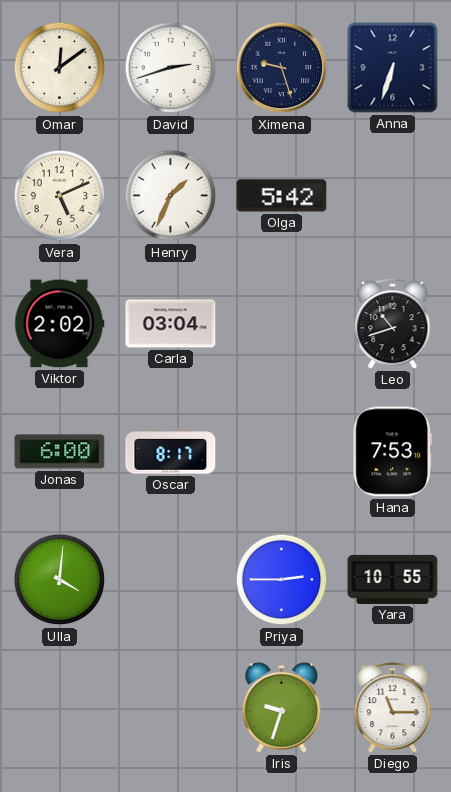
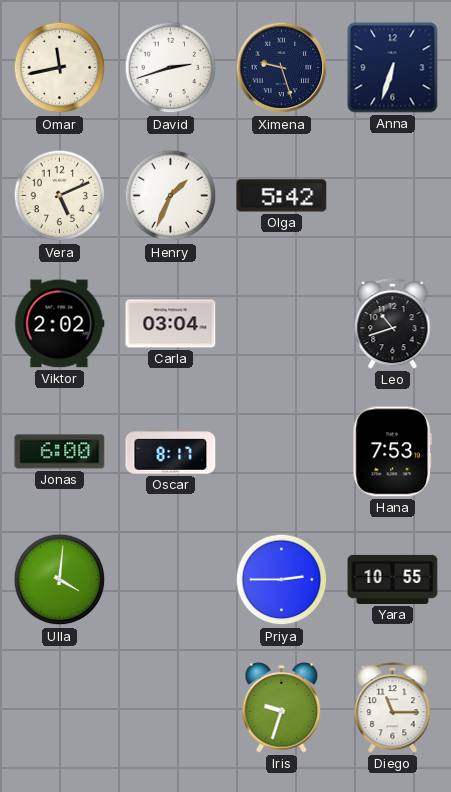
Omar: 12:09 -> 11:43 (60, 68)
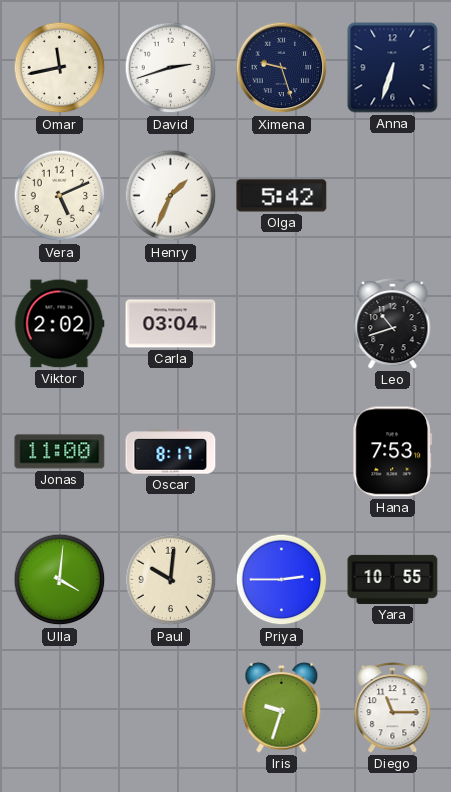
Jonas: 6:00 -> 11:00 (60, 452)
Paul: none -> 10:01 (171, 580)
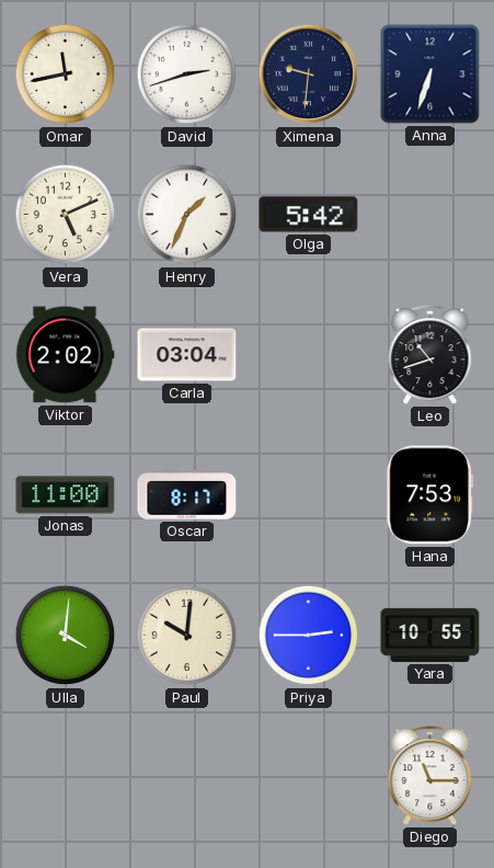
Ximena: 9:27 -> 9:31 (309, 75)
Iris: 9:33 -> none (282, 707)
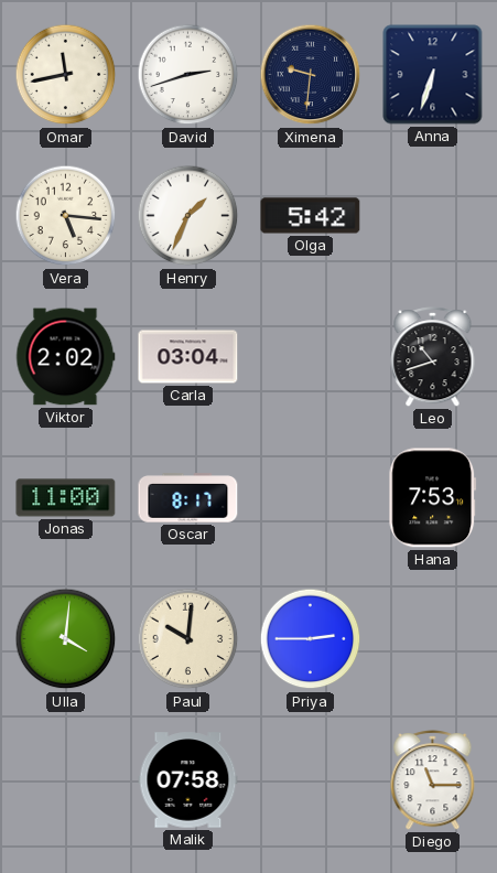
Vera: 5:11 -> 5:16 (66, 216)
Yara: 10:55 -> none (430, 635)
Malik: none -> 07:58 (188, 780)
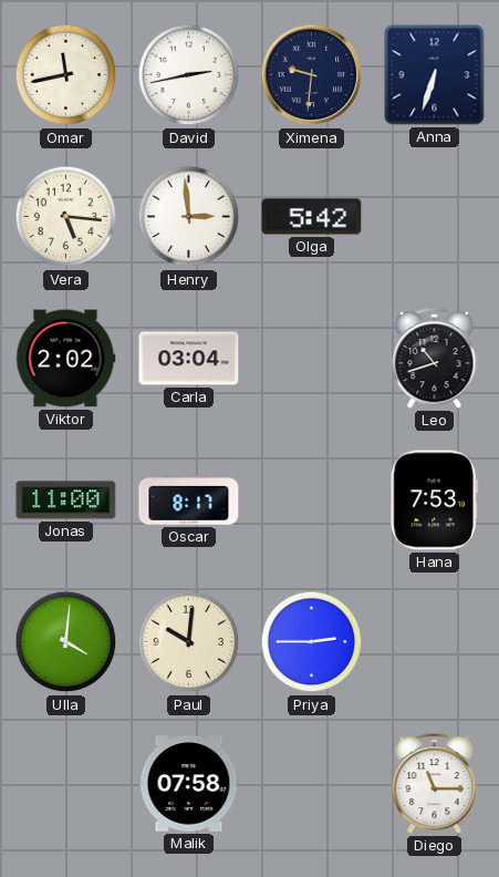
David: 2:42 -> 2:43 (189, 75)
Henry: 1:34 -> 2:59 (189, 217)
